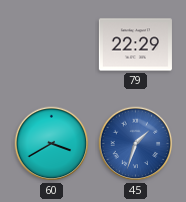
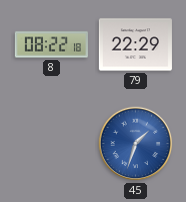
8: none -> 08:22 (51, 45)
60: 3:40 -> none (52, 144)
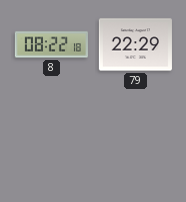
45: 1:33 -> none (136, 144)
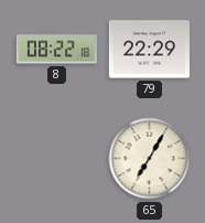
65: none -> 7:05 (150, 159)
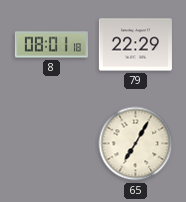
8: 08:22 -> 08:01 (51, 45)
